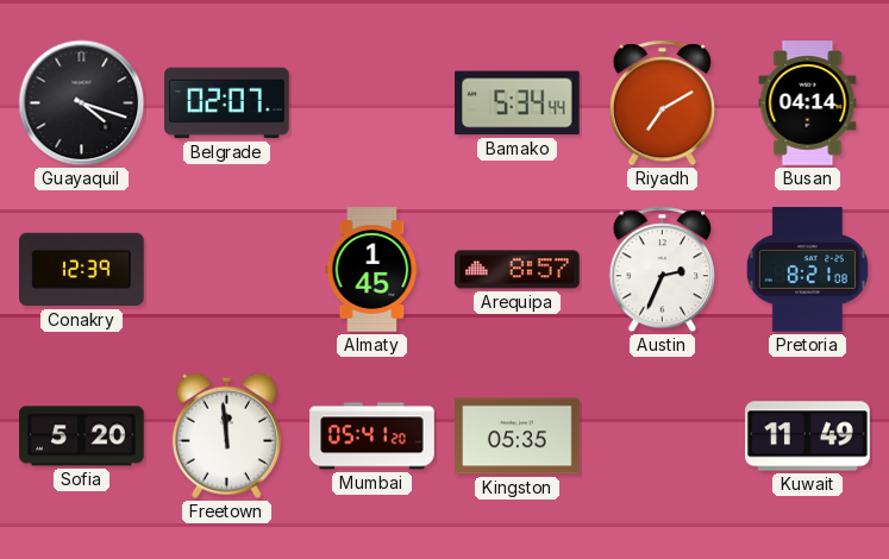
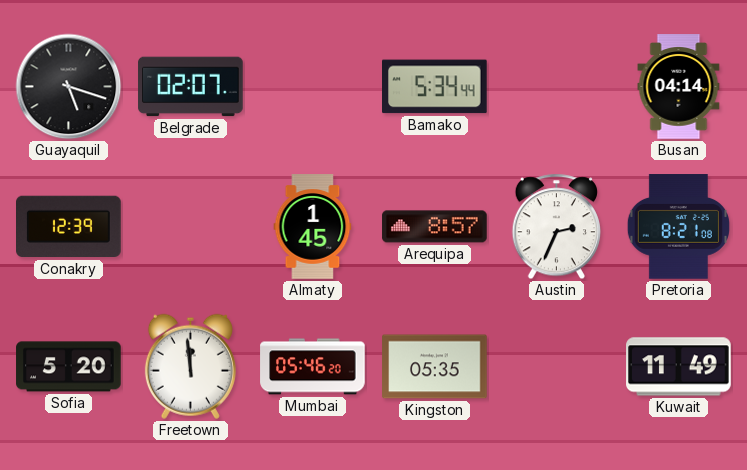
Guayaquil: 4:18 -> 5:18 (69, 87)
Riyadh: 7:10 -> none (662, 103)
Mumbai: 05:41 -> 05:46 (313, 367)
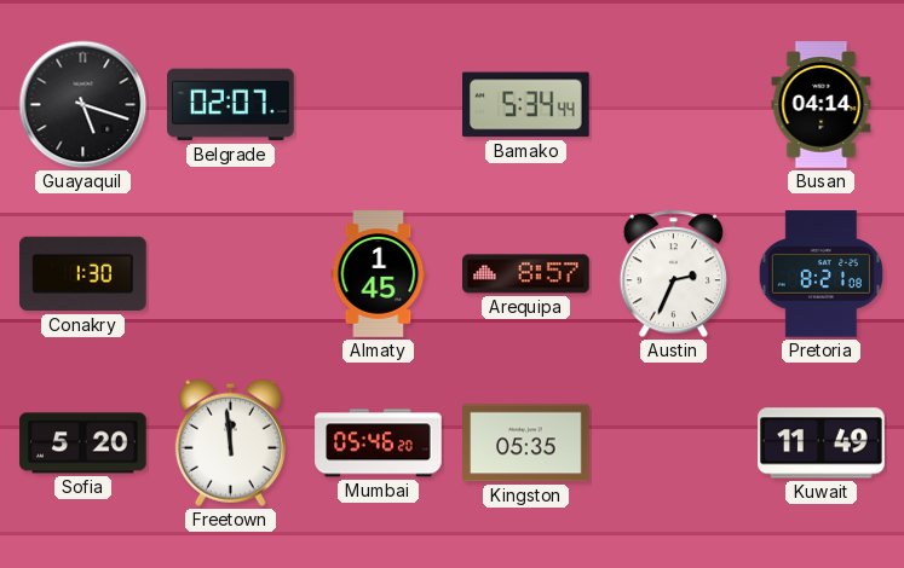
Conakry: 12:39 -> 1:30 (84, 274)
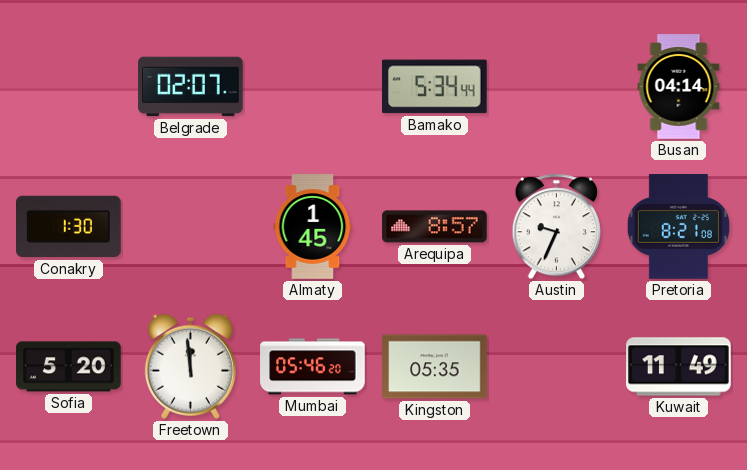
Guayaquil: 5:18 -> none (84, 105)
Austin: 2:34 -> 9:34 (556, 227)
